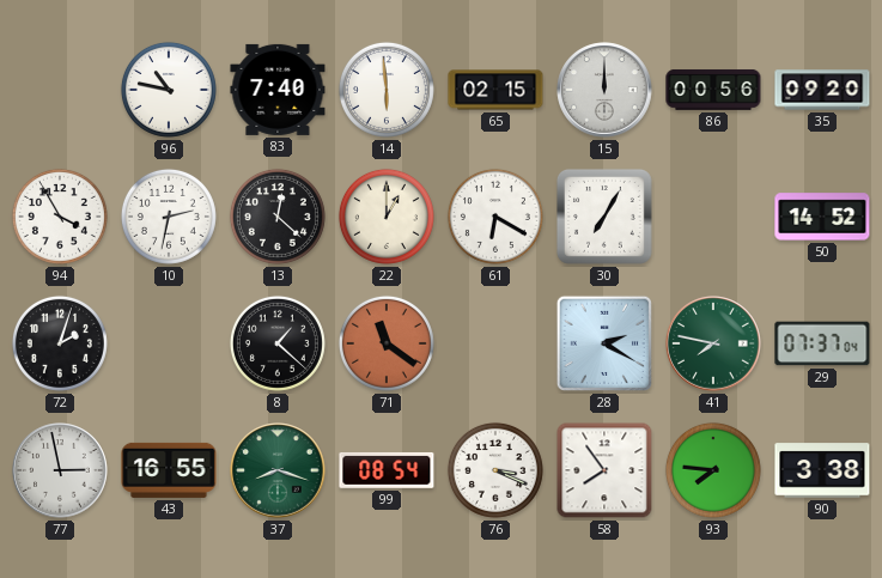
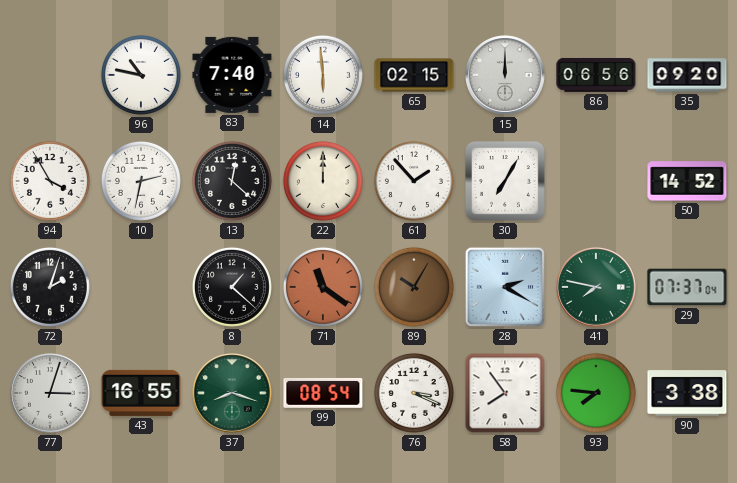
86: 00:56 -> 06:56 (596, 75)
22: 1:00 -> 12:00 (323, 181)
61: 6:20 -> 1:53 (414, 181)
89: none -> 10:05 (414, 287)
77: 2:58 -> 3:03 (50, 393)
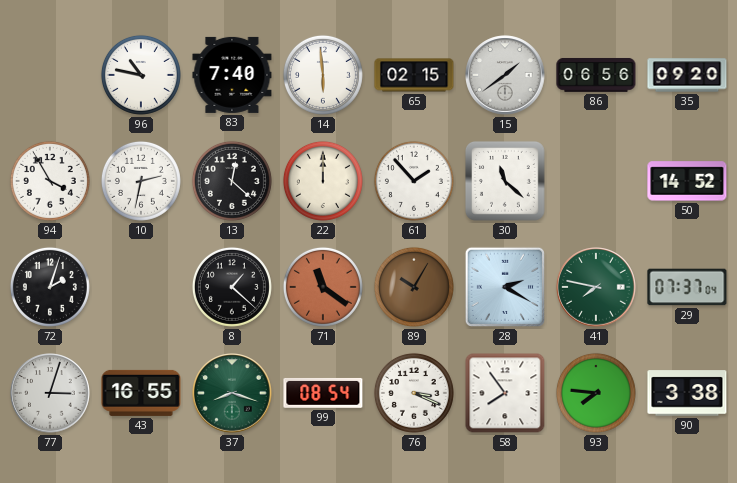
15: 12:00 -> 1:39 (505, 75)
30: 7:05 -> 11:22 (506, 182)
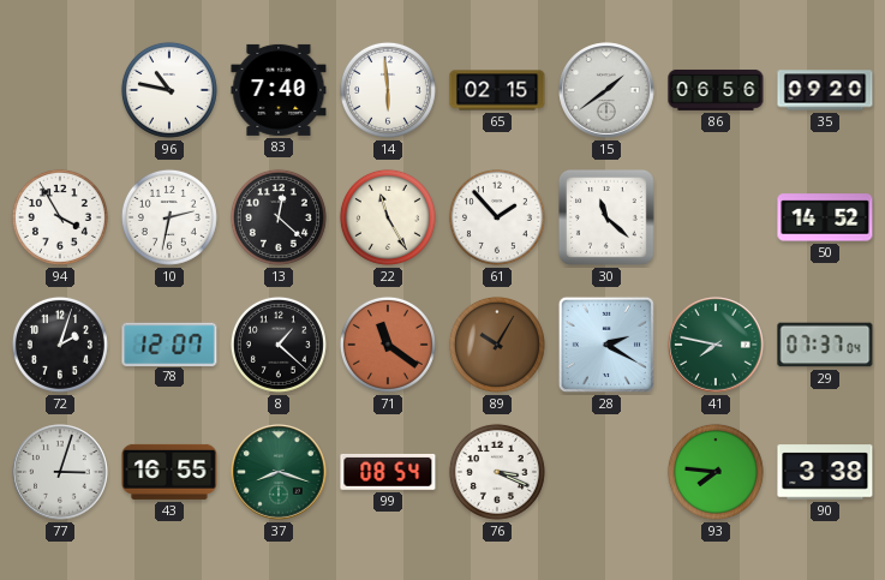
22: 12:00 -> 11:25 (388, 217)
78: none -> 12:07 (169, 343)
58: 7:54 -> none (505, 393)
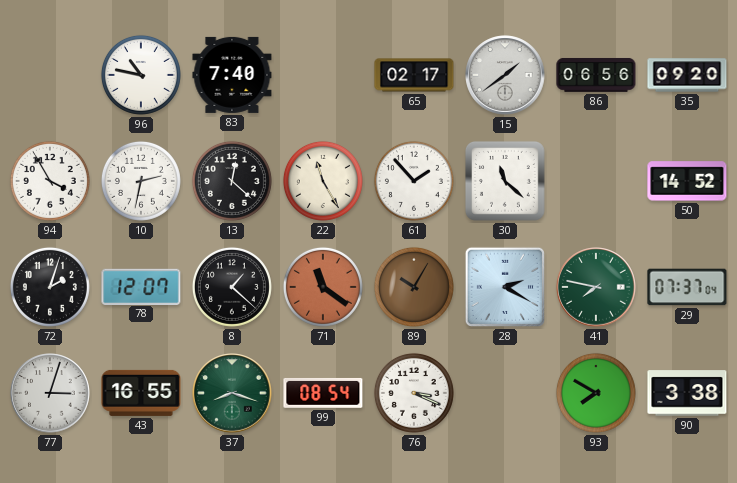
14: 5:59 -> none (388, 90)
65: 02:15 -> 02:17 (414, 75)
93: 7:46 -> 7:50 (596, 393)
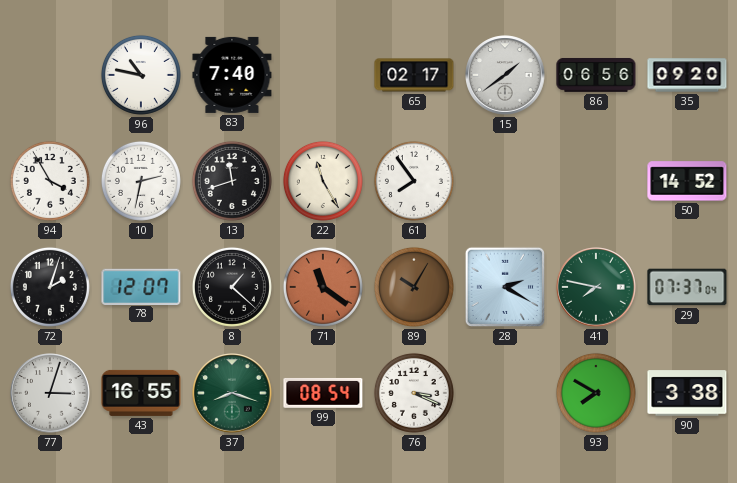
13: 12:22 -> 11:42 (232, 181)
61: 1:53 -> 7:54 (414, 181)
30: 11:22 -> none (506, 182)
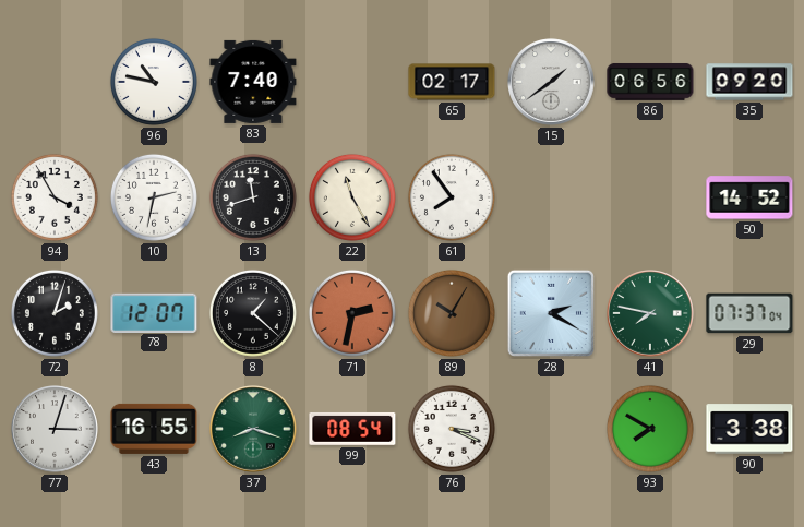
71: 11:21 -> 2:32 (352, 313)
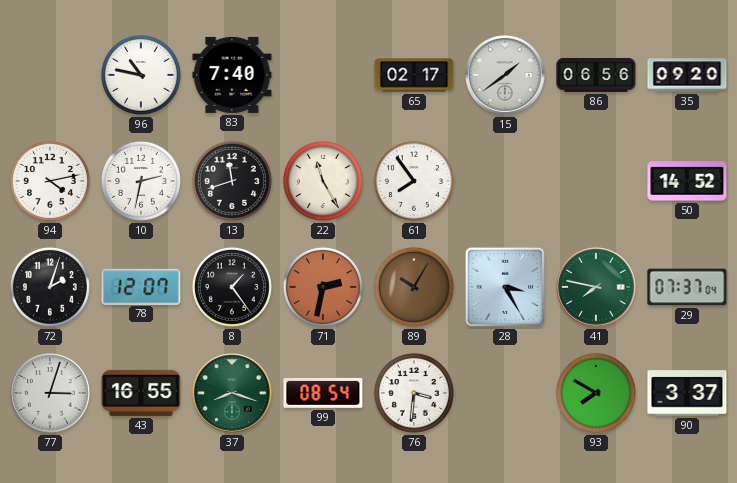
94: 3:55 -> 4:13 (50, 181)
8: 1:22 -> 1:24 (232, 287)
28: 2:20 -> 3:25 (505, 287)
76: 3:19 -> 3:31 (414, 393)
90: 3:38 -> 3:37 (687, 393)
